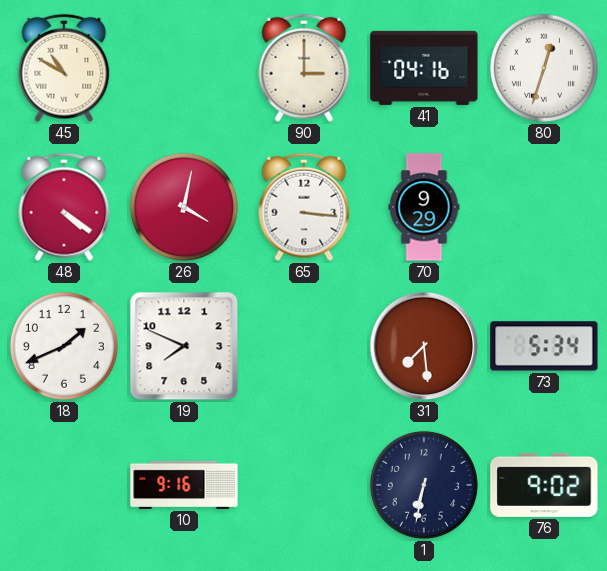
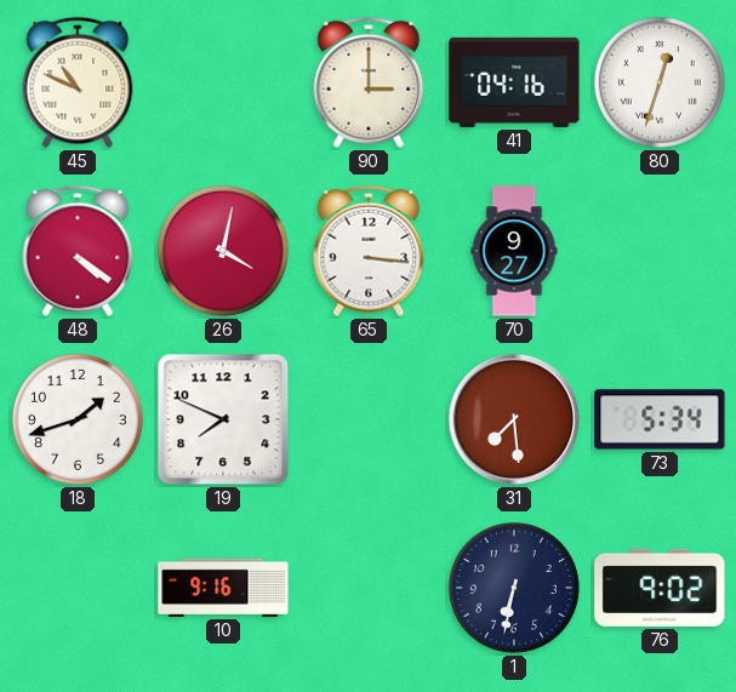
45: 10:50 -> 10:49 (78, 82)
70: 9:29 -> 9:27 (514, 251)
18: 1:41 -> 1:42 (78, 419)
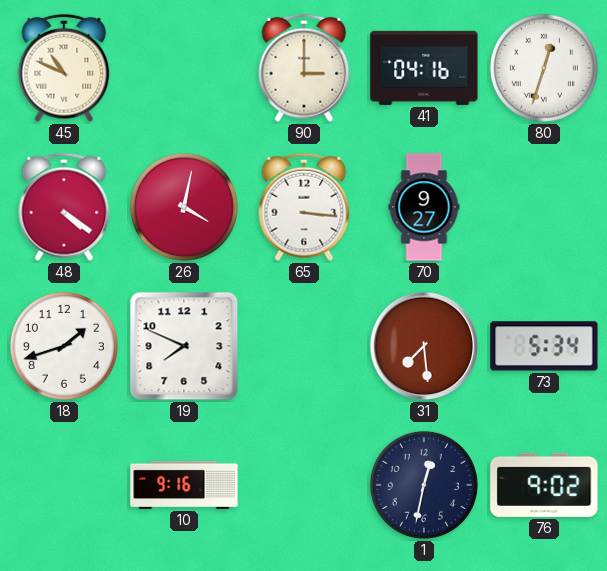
1: 6:32 -> 12:32 (424, 485)
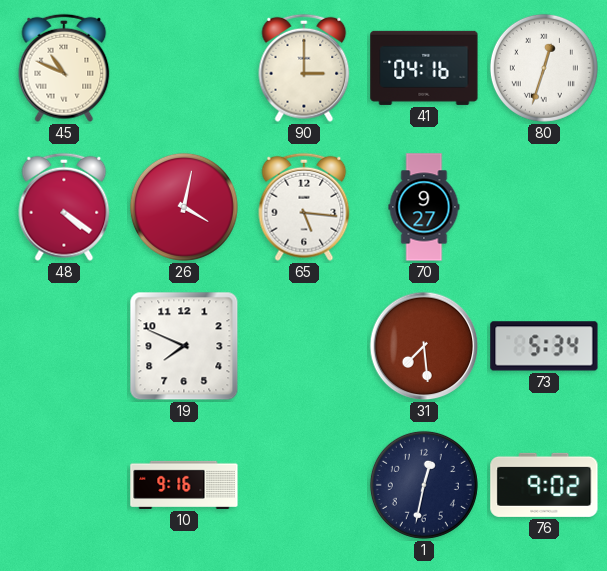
65: 3:16 -> 5:16 (304, 207)
18: 1:42 -> none (64, 346)
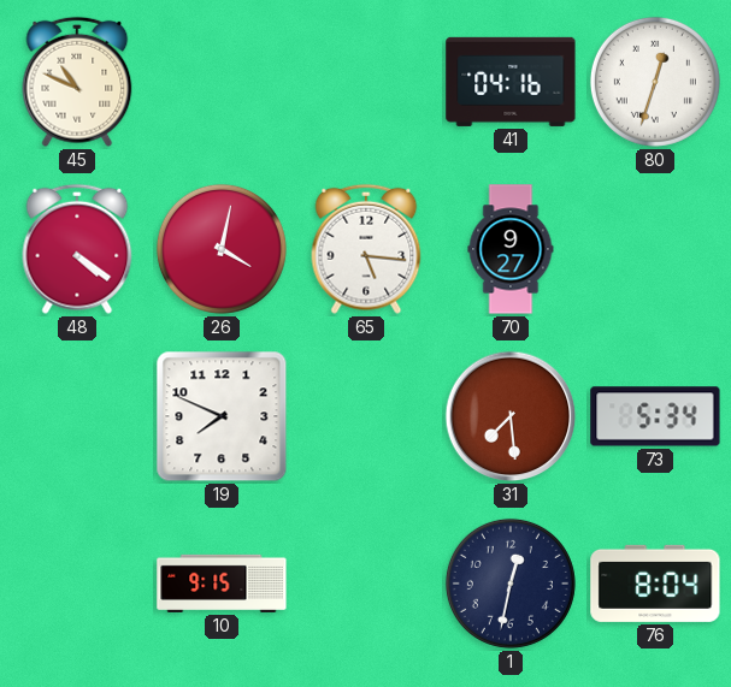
90: 3:00 -> none (304, 68)
10: 9:16 -> 9:15 (222, 584)
76: 9:02 -> 8:04 (655, 584)
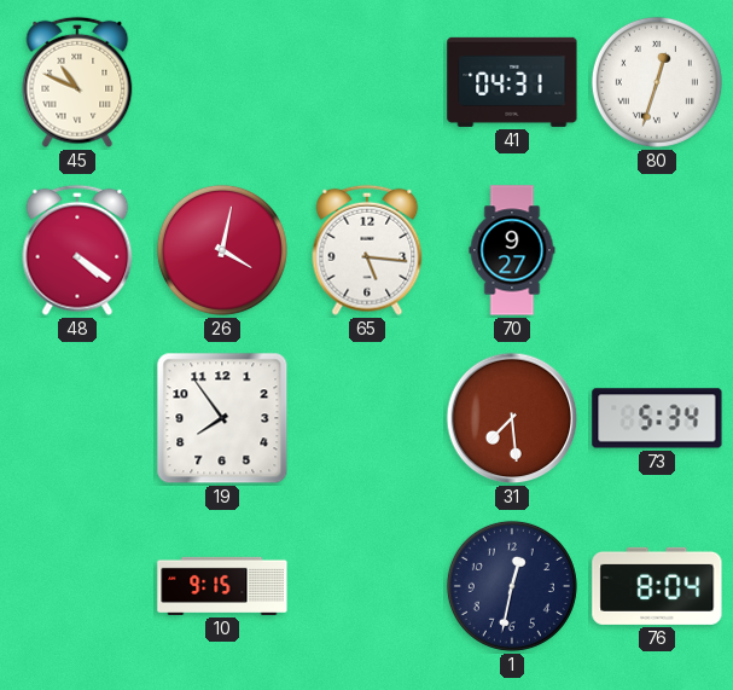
41: 04:16 -> 04:31 (512, 82)
19: 7:49 -> 7:54 (222, 418)
